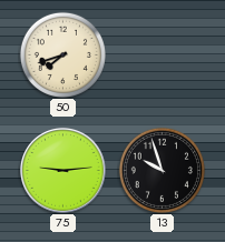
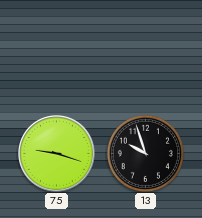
50: 7:42 -> none (62, 54)
75: 9:14 -> 9:18 (57, 154)
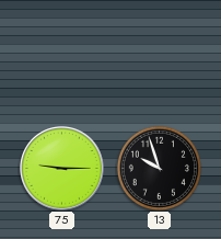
75: 9:18 -> 9:15 (62, 169)
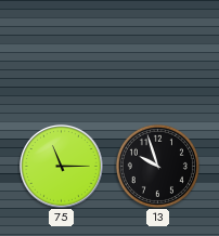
75: 9:15 -> 11:15 (62, 167)
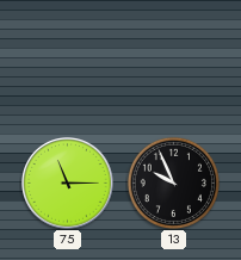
13: 9:57 -> 9:56 (173, 182)
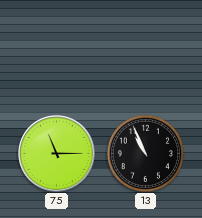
13: 9:56 -> 10:56 (145, 153)
